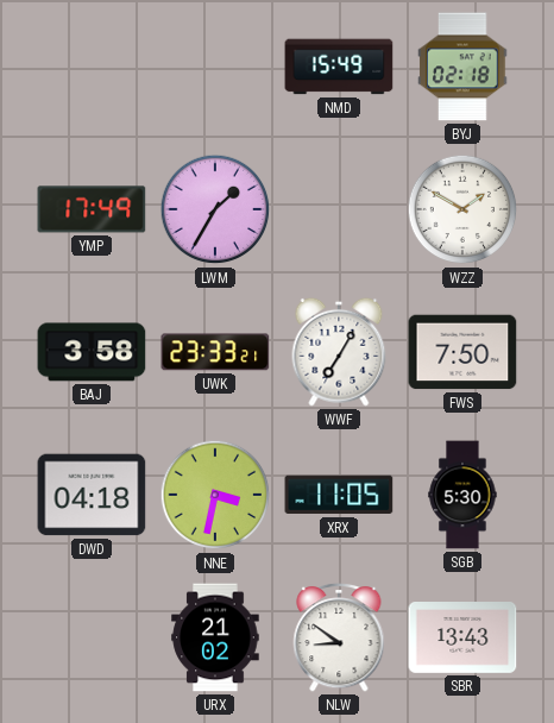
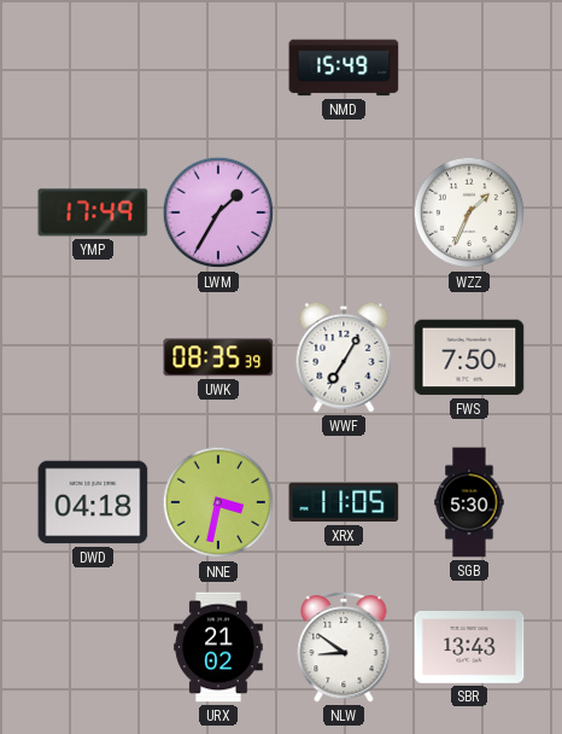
BYJ: 02:18 -> none (462, 67)
WZZ: 1:50 -> 1:34 (469, 212)
BAJ: 3:58 -> none (92, 352)
UWK: 23:33 -> 08:35 (218, 357)
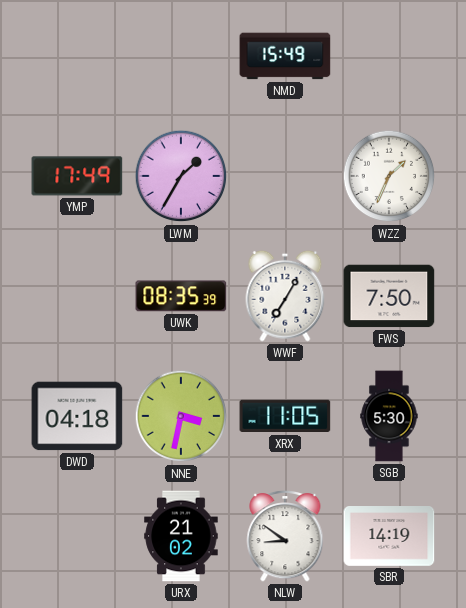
SBR: 13:43 -> 14:19 (389, 537)
